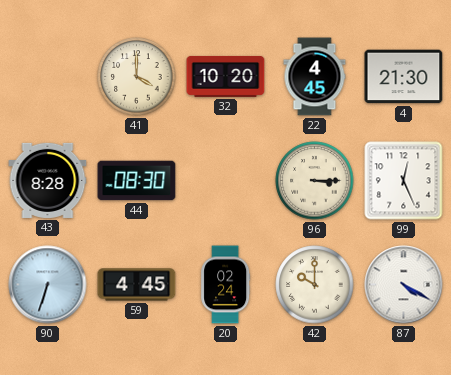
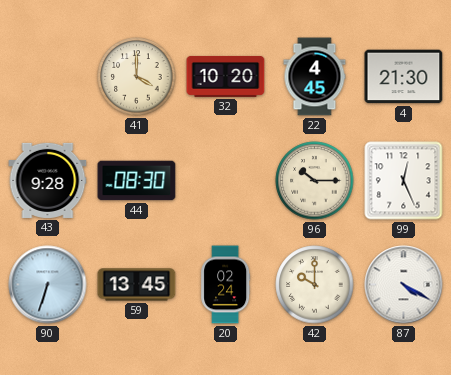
43: 8:28 -> 9:28 (48, 180)
96: 3:15 -> 10:15 (315, 181)
59: 4:45 -> 13:45 (137, 285)
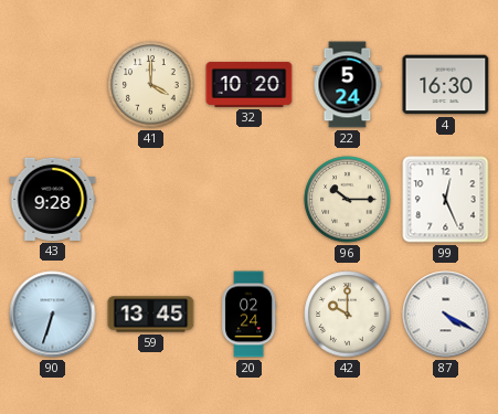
22: 4:45 -> 5:24 (348, 85)
4: 21:30 -> 16:30 (446, 85)
44: 08:30 -> none (137, 181)
